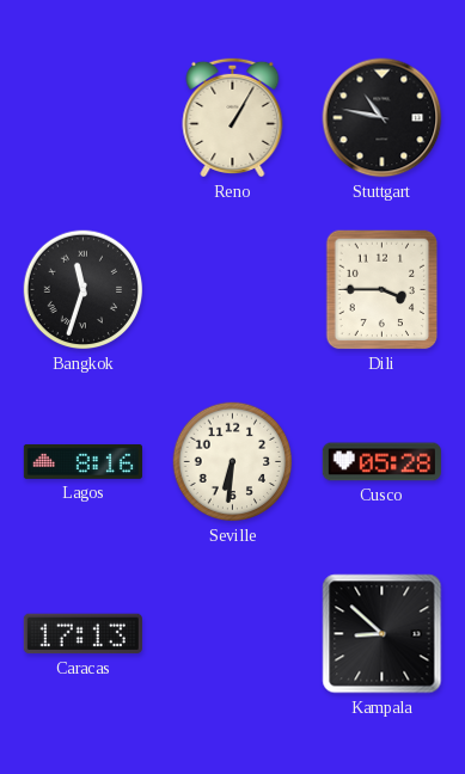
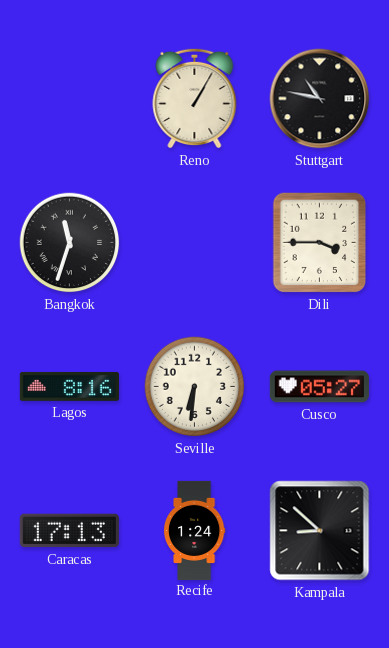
Cusco: 05:28 -> 05:27 (319, 387)
Recife: none -> 1:24 (194, 530)
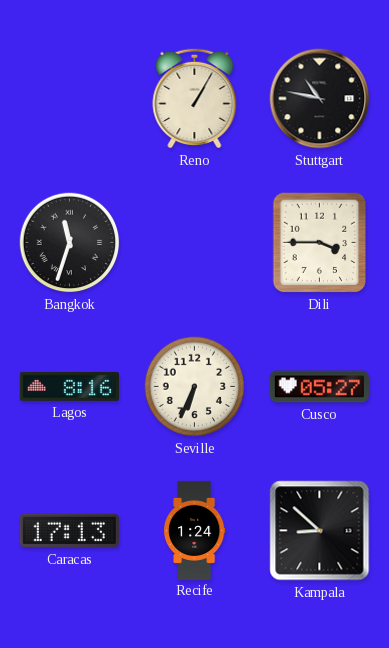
Seville: 6:31 -> 6:34 (195, 387)
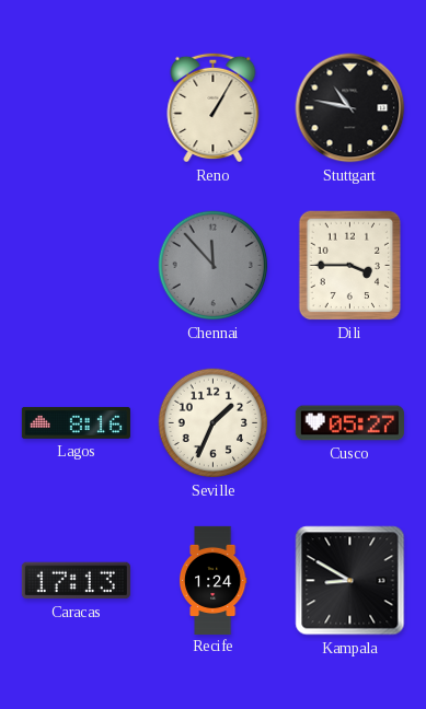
Bangkok: 11:33 -> none (70, 243)
Chennai: none -> 11:53 (214, 266)
Seville: 6:34 -> 1:34 (214, 423)
Kampala: 8:52 -> 8:50 (350, 581)
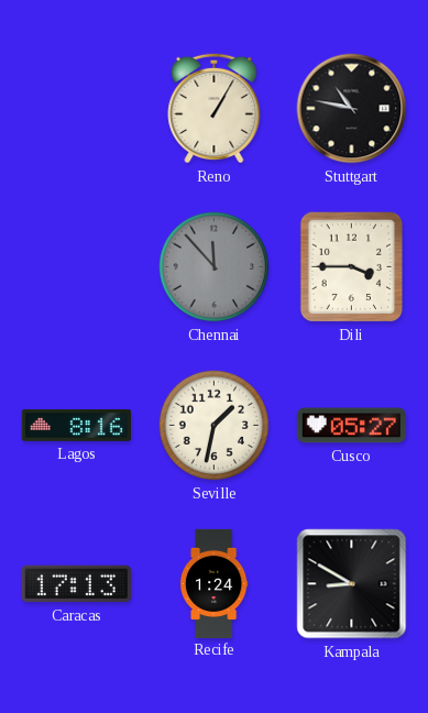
Seville: 1:34 -> 1:32 (215, 426)
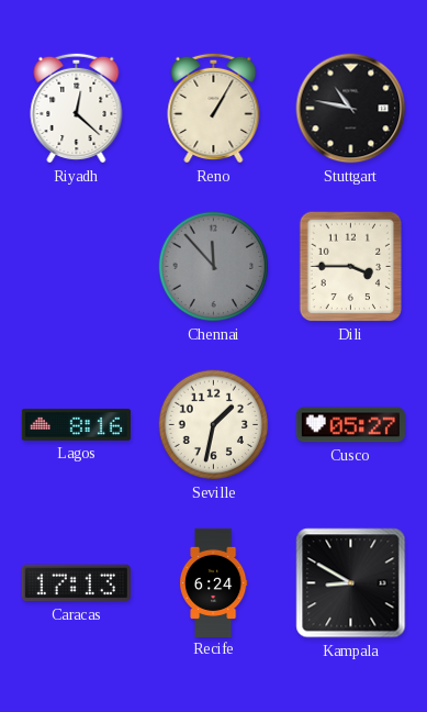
Riyadh: none -> 12:22 (77, 108)
Recife: 1:24 -> 6:24 (213, 582)
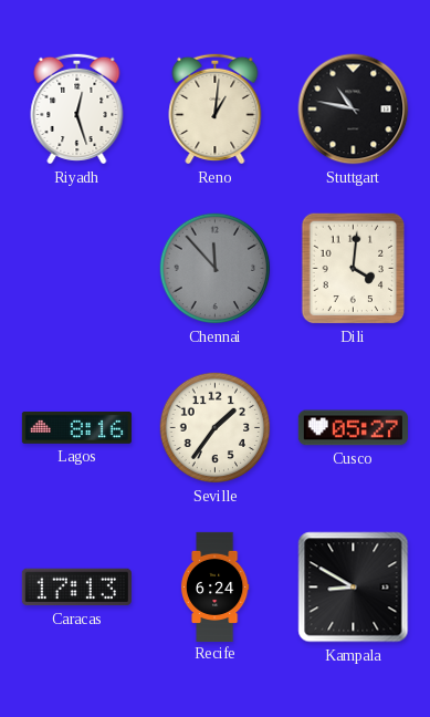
Riyadh: 12:22 -> 12:27 (77, 108)
Reno: 1:05 -> 1:01 (216, 108)
Dili: 3:45 -> 4:01 (354, 269)
Seville: 1:32 -> 1:36 (216, 428)
